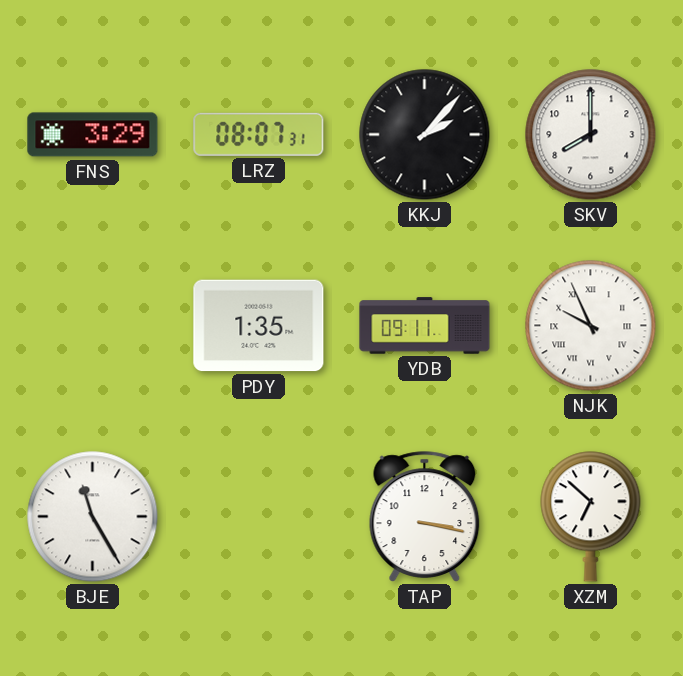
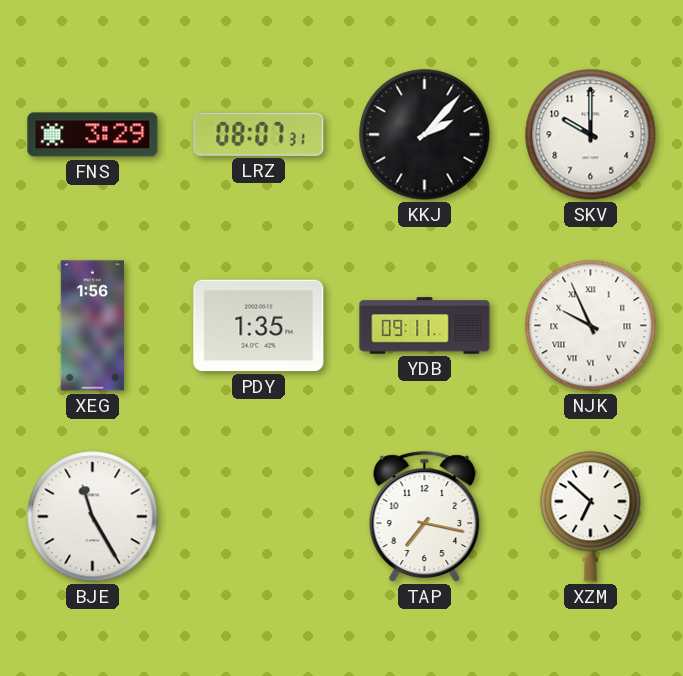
SKV: 8:00 -> 10:00 (591, 135)
XEG: none -> 1:56 (92, 326)
TAP: 3:17 -> 7:17 (425, 517)
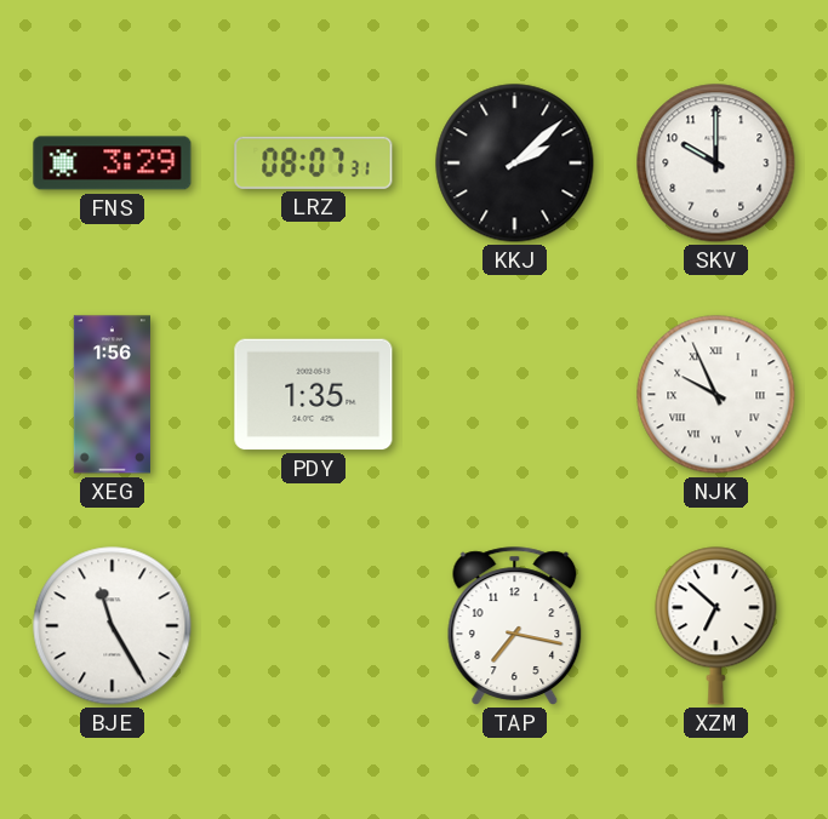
KKJ: 2:07 -> 2:08 (515, 164)
YDB: 09:11 -> none (425, 326)
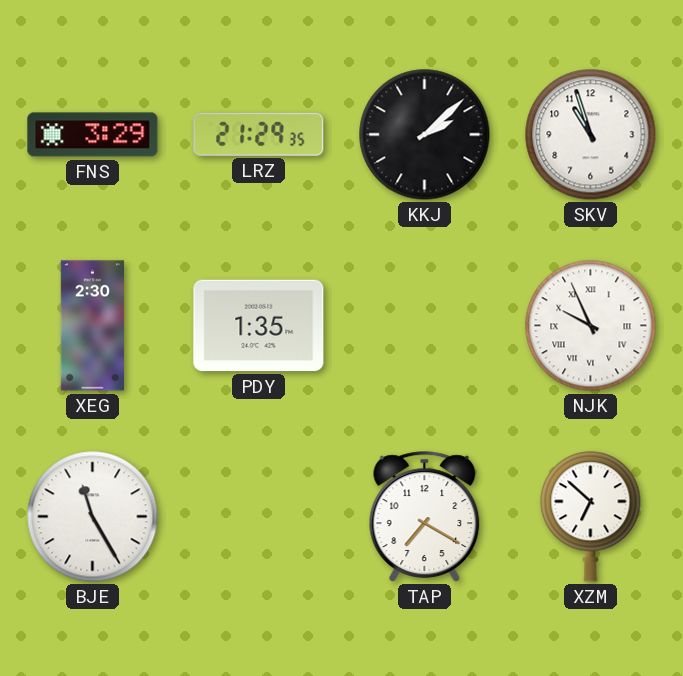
LRZ: 08:07 -> 21:29 (259, 134)
SKV: 10:00 -> 10:57 (591, 135)
XEG: 1:56 -> 2:30 (92, 326)
TAP: 7:17 -> 7:20 (425, 517)
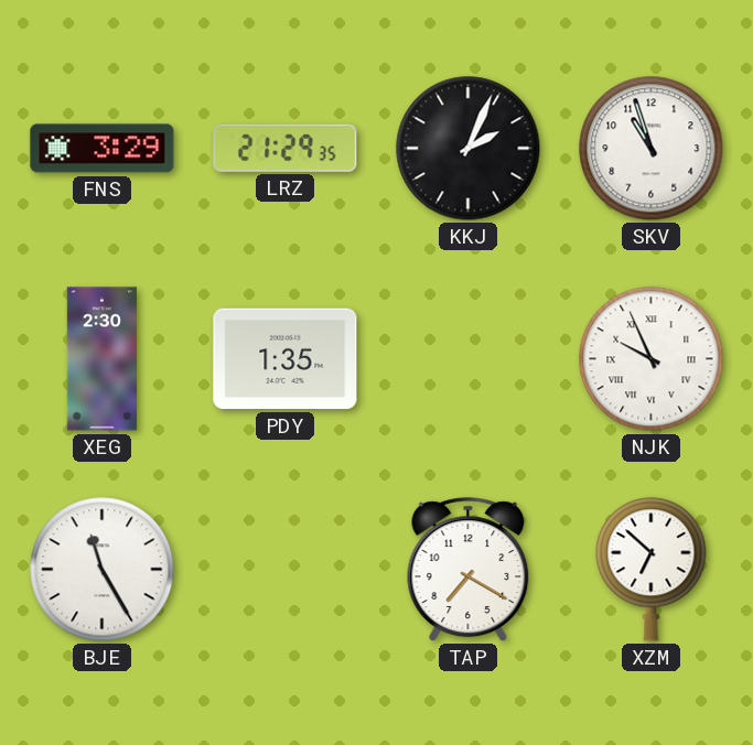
KKJ: 2:08 -> 2:04 (469, 149)
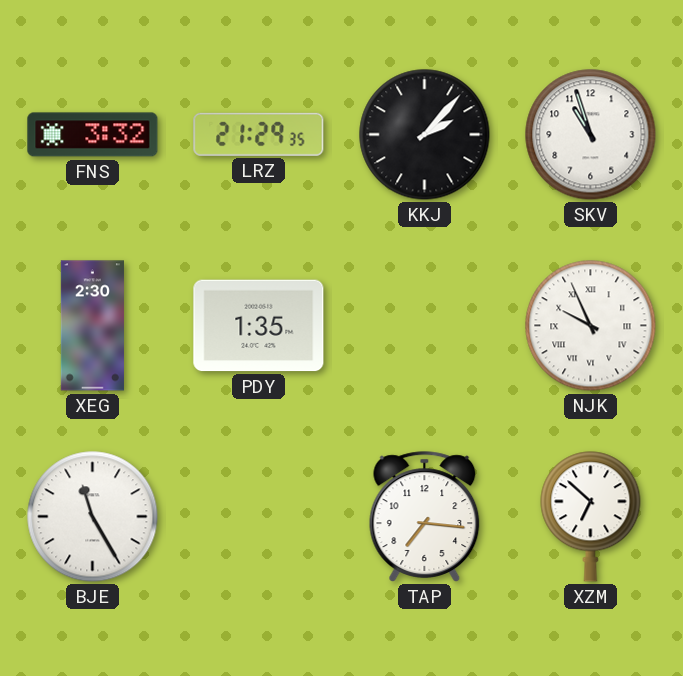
FNS: 3:29 -> 3:32 (93, 135)
KKJ: 2:04 -> 2:07 (425, 135)
TAP: 7:20 -> 7:16 (425, 517)
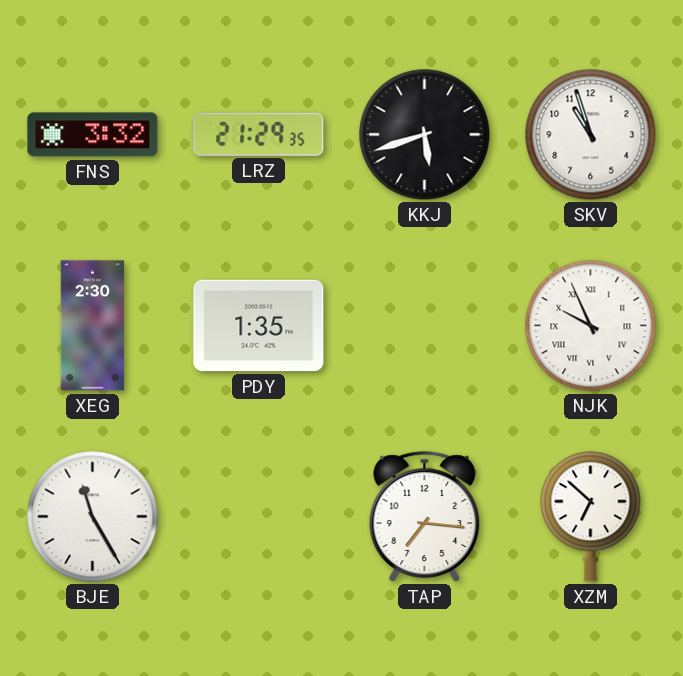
KKJ: 2:07 -> 5:42 (425, 135)
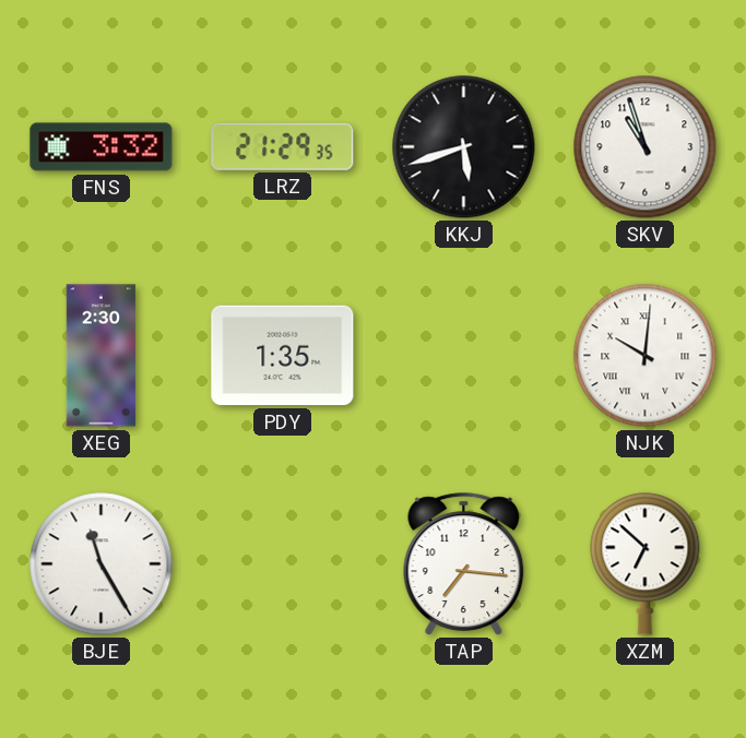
NJK: 9:56 -> 10:01 (646, 356)
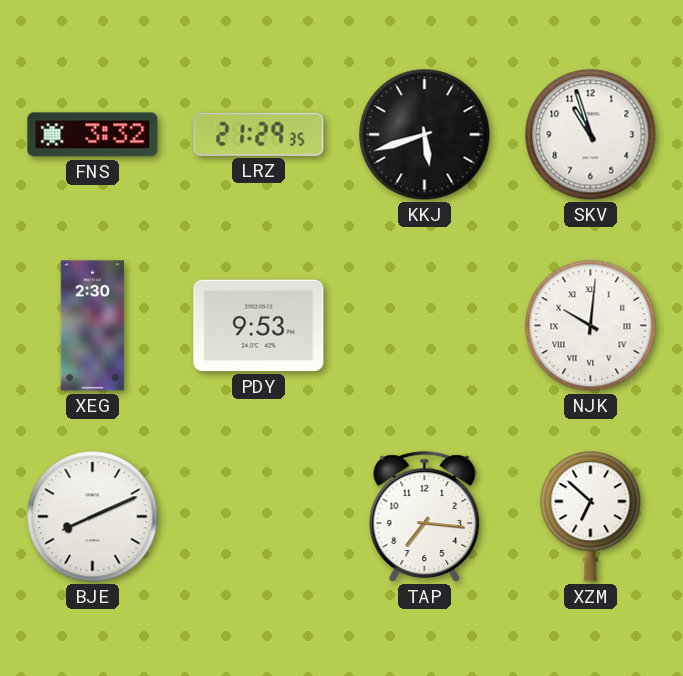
PDY: 1:35 -> 9:53 (259, 326)
BJE: 11:25 -> 8:11 (93, 517)
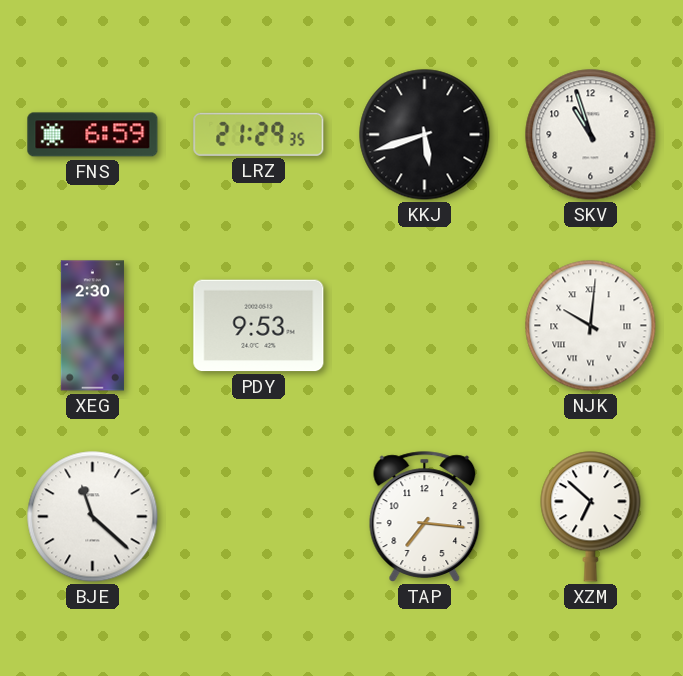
FNS: 3:32 -> 6:59 (93, 135)
BJE: 8:11 -> 11:22 (93, 517)
